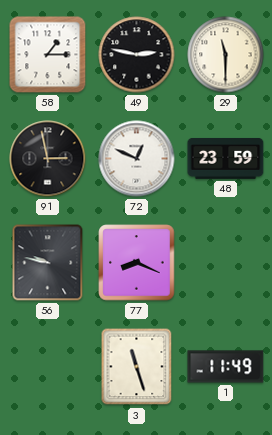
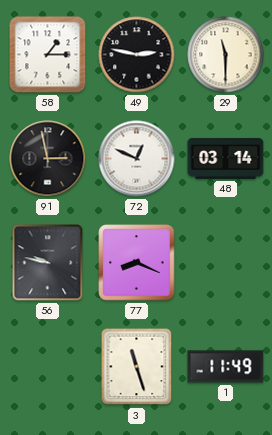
48: 23:59 -> 03:14 (226, 158)
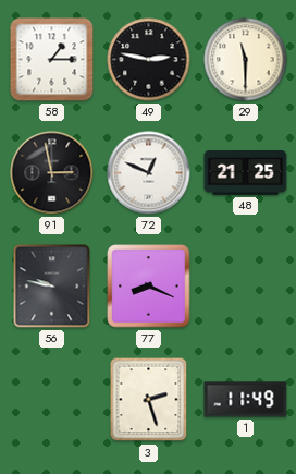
48: 03:14 -> 21:25 (246, 172)
3: 11:27 -> 2:27 (149, 400)
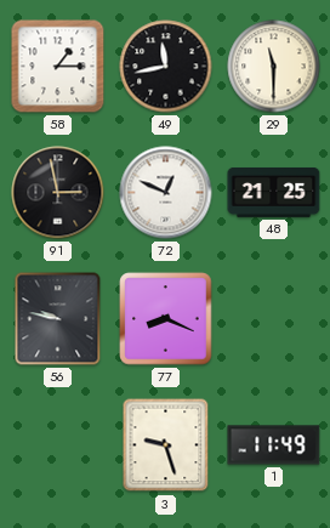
49: 2:47 -> 11:43 (166, 67)
3: 2:27 -> 9:27 (166, 445)
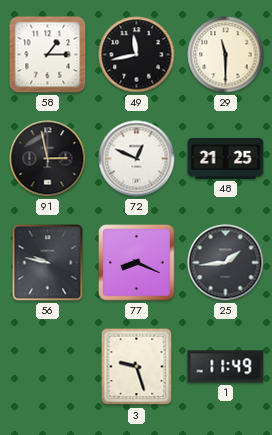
25: none -> 1:44 (226, 263)
